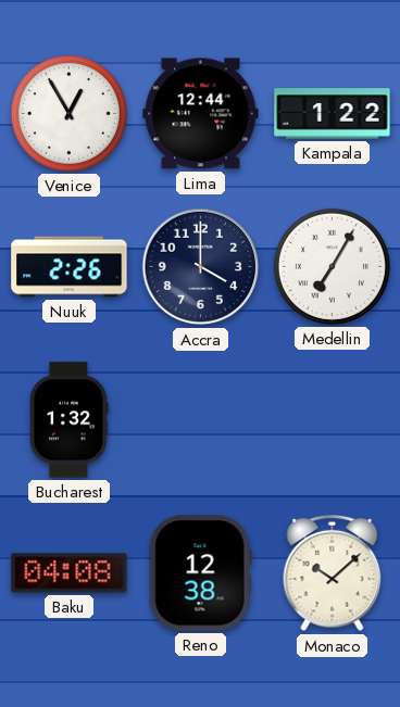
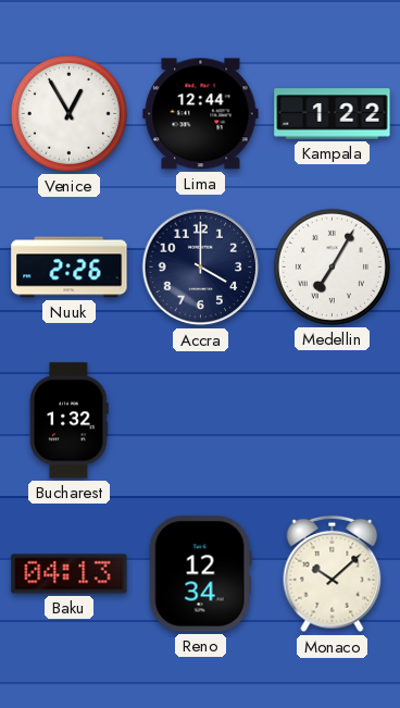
Baku: 04:08 -> 04:13 (70, 574)
Reno: 12:38 -> 12:34 (200, 574)
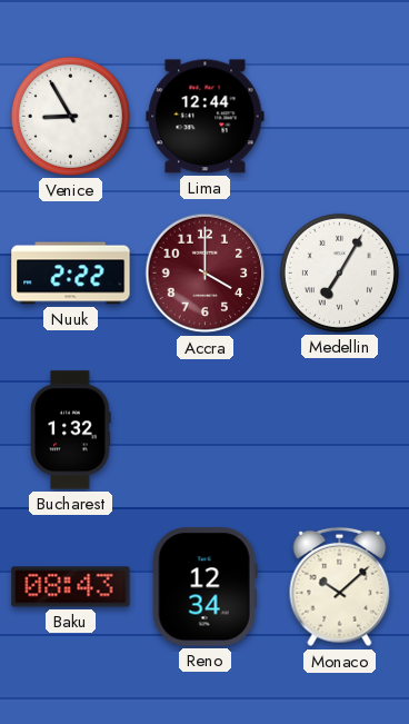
Venice: 12:55 -> 8:55 (70, 116)
Kampala: 1:22 -> none (333, 114)
Nuuk: 2:26 -> 2:22 (71, 274)
Accra dial: navy -> burgundy (206, 274)
Baku: 04:13 -> 08:43 (71, 587)
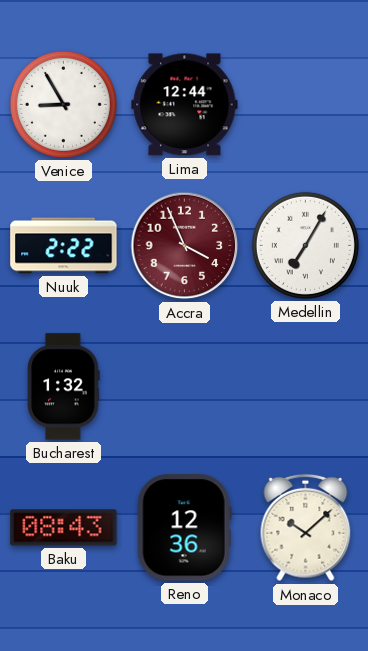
Accra: 4:00 -> 3:56 (185, 246)
Reno: 12:34 -> 12:36 (184, 528)
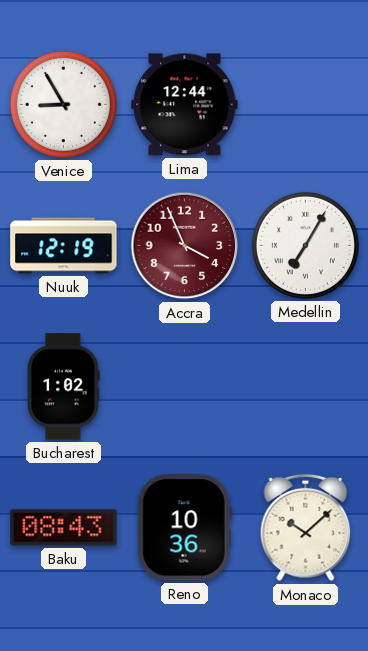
Nuuk: 2:22 -> 12:19 (64, 246)
Bucharest: 1:32 -> 1:02 (64, 387)
Reno: 12:36 -> 10:36 (184, 528)
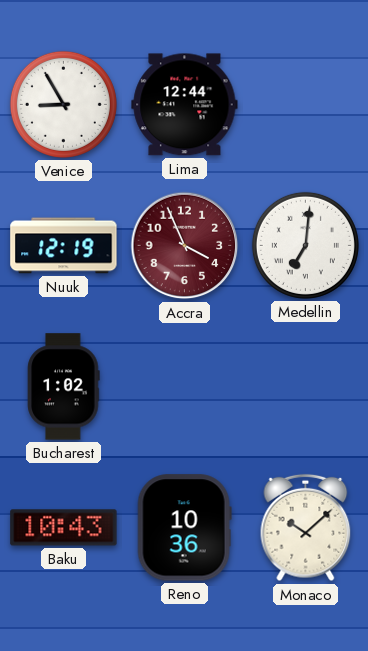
Medellin: 7:05 -> 7:01 (305, 245)
Baku: 08:43 -> 10:43 (64, 528)
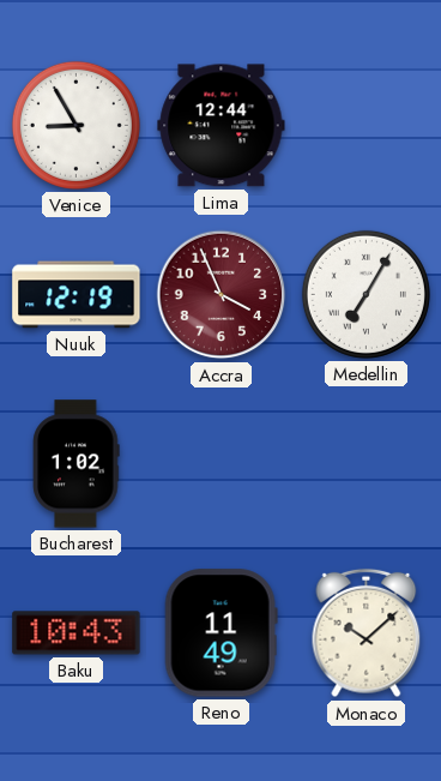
Medellin: 7:01 -> 7:05 (366, 294)
Reno: 10:36 -> 11:49 (220, 633)
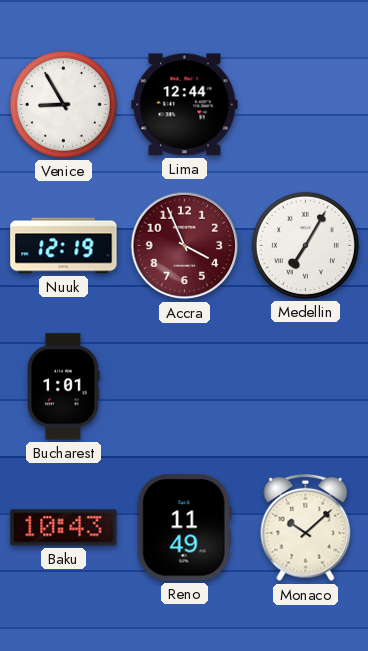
Bucharest: 1:02 -> 1:01 (64, 387)
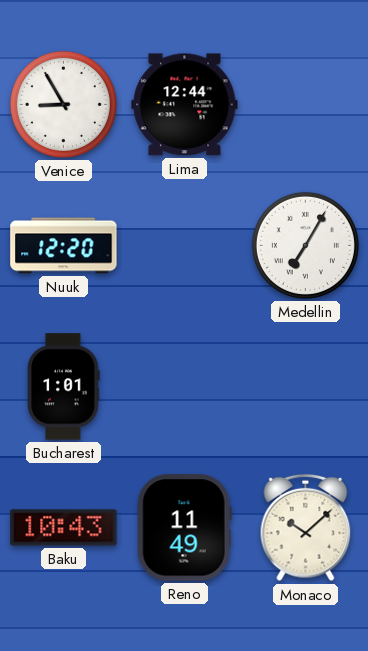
Nuuk: 12:19 -> 12:20 (64, 246)
Accra: 3:56 -> none (185, 246)
